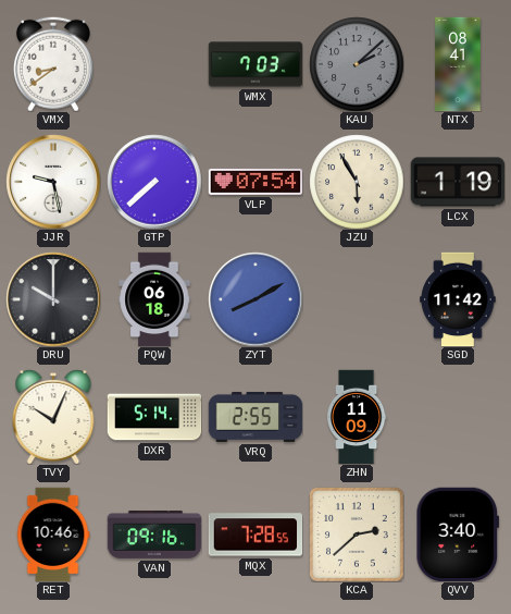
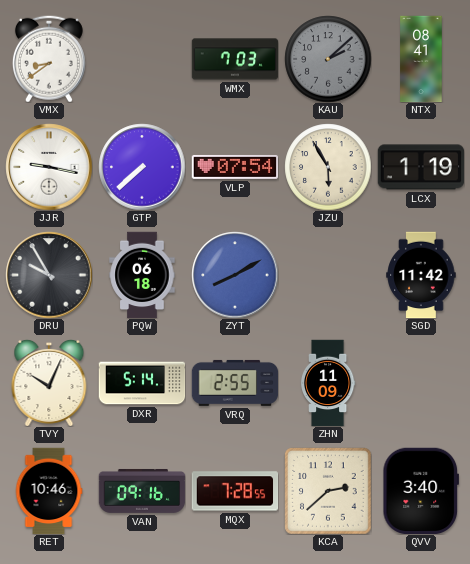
JJR: 9:28 -> 9:17 (49, 167)
DRU: 10:00 -> 9:55 (49, 275)
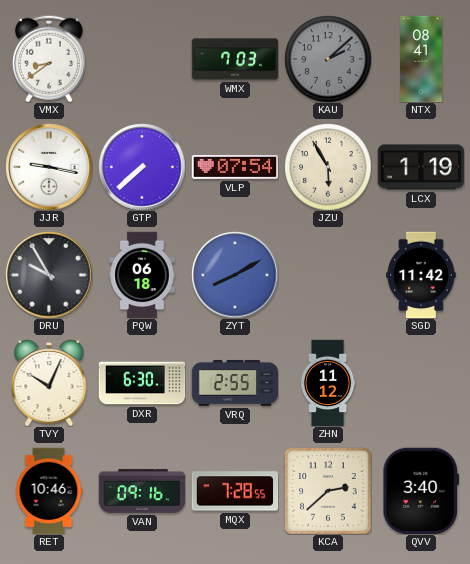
DXR: 5:14 -> 6:30 (142, 383)
ZHN: 11:09 -> 11:12 (328, 383)
